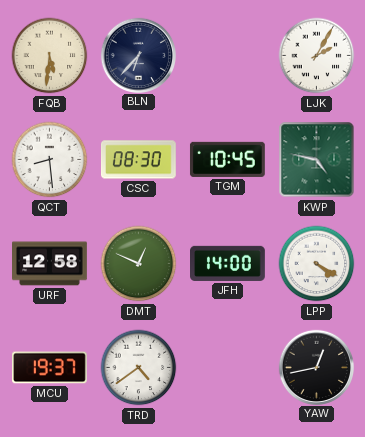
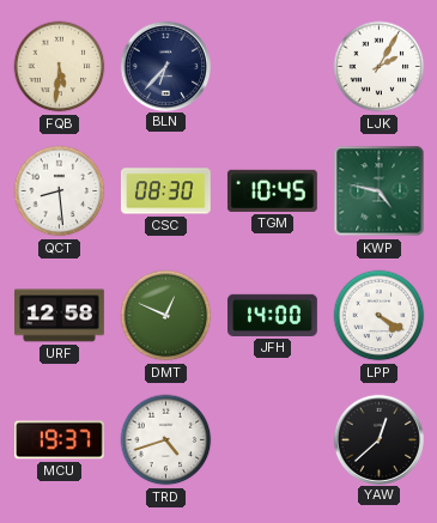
TRD: 4:39 -> 4:42 (166, 440)
YAW: 12:43 -> 12:38 (378, 439)
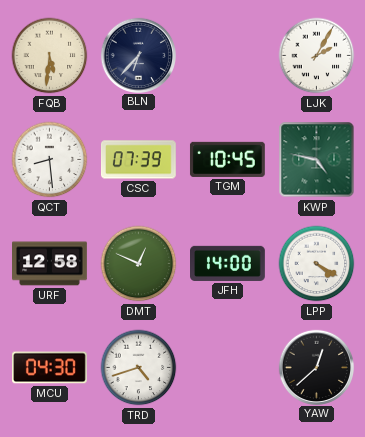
CSC: 08:30 -> 07:39 (138, 160)
MCU: 19:37 -> 04:30 (50, 368)
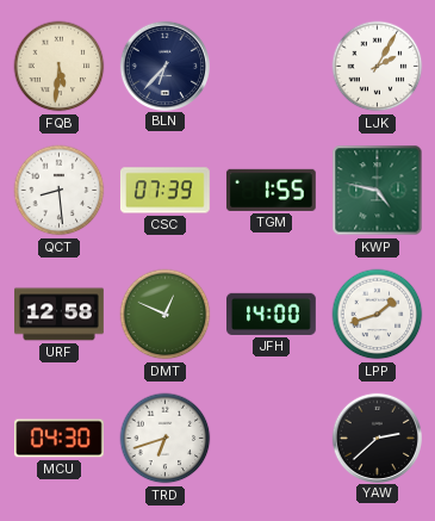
TGM: 10:45 -> 1:55 (271, 190)
LPP: 4:20 -> 1:42 (378, 315)
TRD: 4:42 -> 6:42 (166, 439)
YAW: 12:38 -> 2:38 (377, 438)
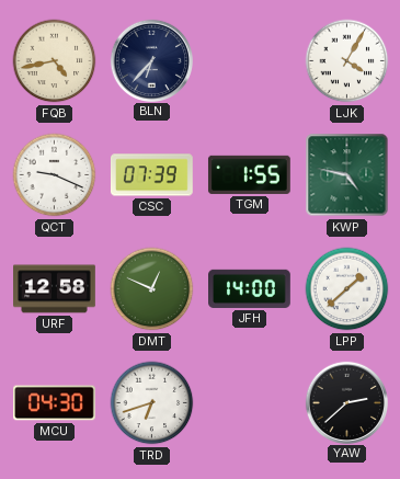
FQB: 5:31 -> 4:43 (55, 61)
LJK: 2:05 -> 4:05 (347, 61)
QCT: 8:29 -> 9:19 (55, 175)
LPP: 1:42 -> 1:38 (347, 289)
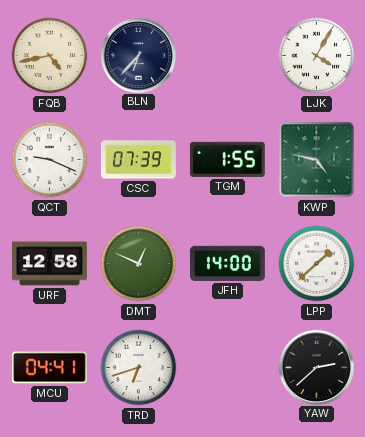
MCU: 04:30 -> 04:41 (50, 368)
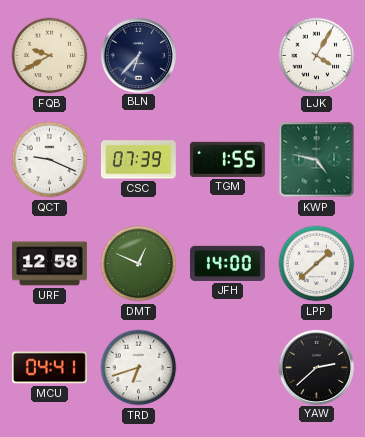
FQB: 4:43 -> 9:40 (50, 56)
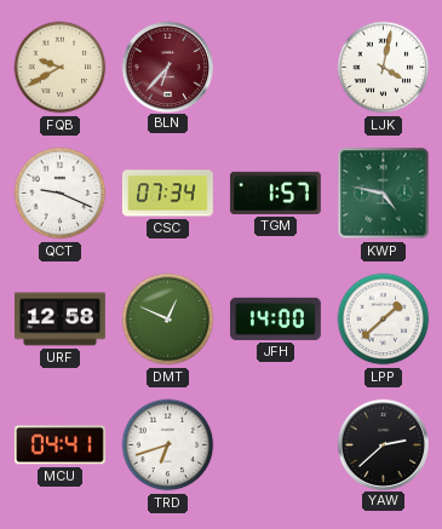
BLN dial: navy -> burgundy (167, 67)
LJK: 4:05 -> 4:02 (384, 68)
CSC: 07:39 -> 07:34 (167, 194)
TGM: 1:55 -> 1:57 (275, 192)
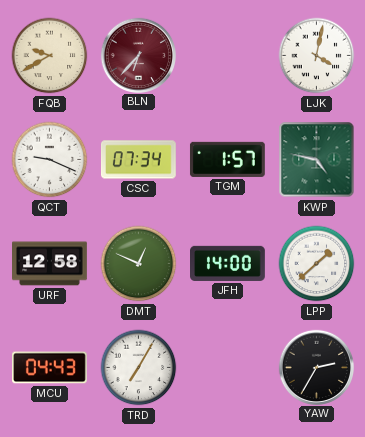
MCU: 04:41 -> 04:43 (50, 368)
TRD: 6:42 -> 7:05 (139, 368)
YAW: 2:38 -> 2:35 (316, 367)
